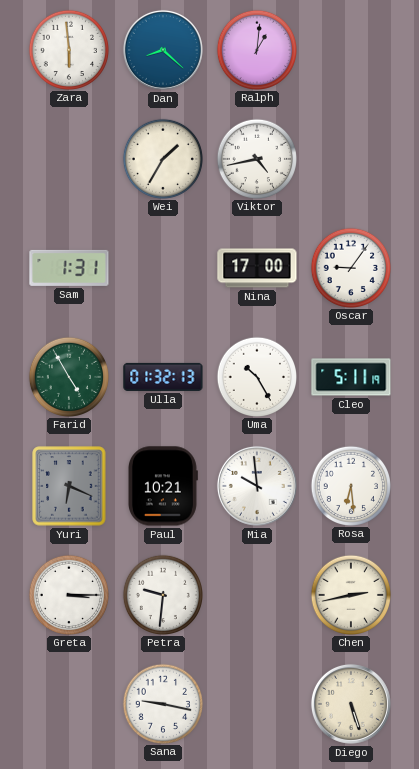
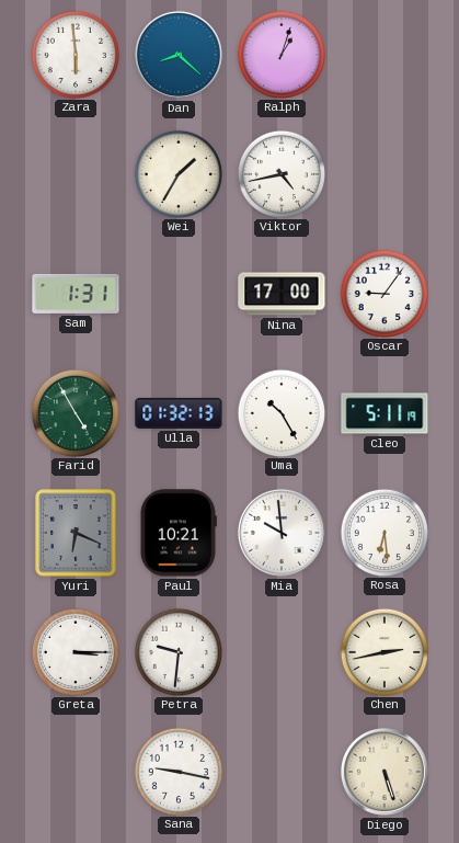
Ralph: 1:01 -> 1:03 (280, 54)
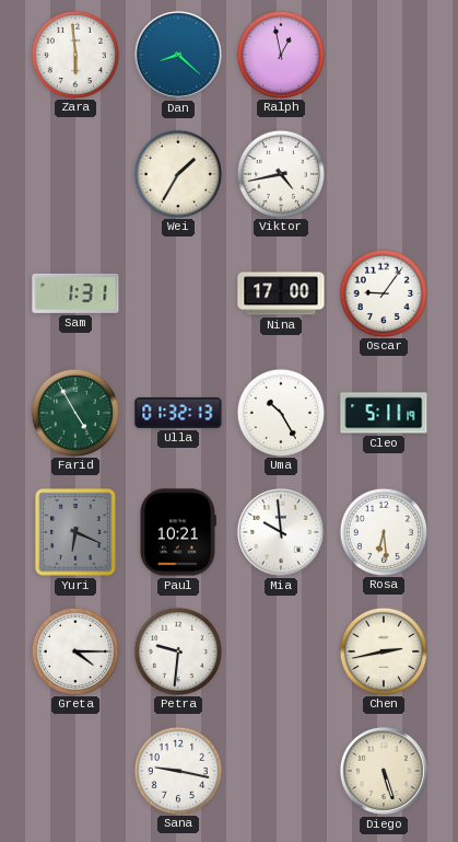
Ralph: 1:03 -> 12:58 (280, 54)
Greta: 3:15 -> 4:15 (74, 650)
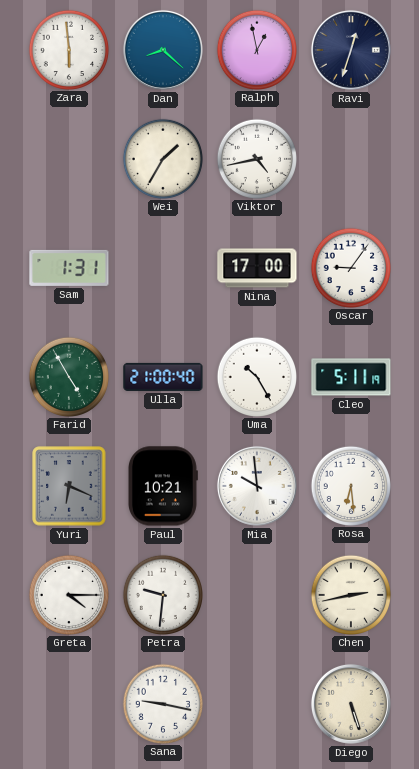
Ravi: none -> 12:33 (351, 50)
Ulla: 01:32 -> 21:00 (163, 377)
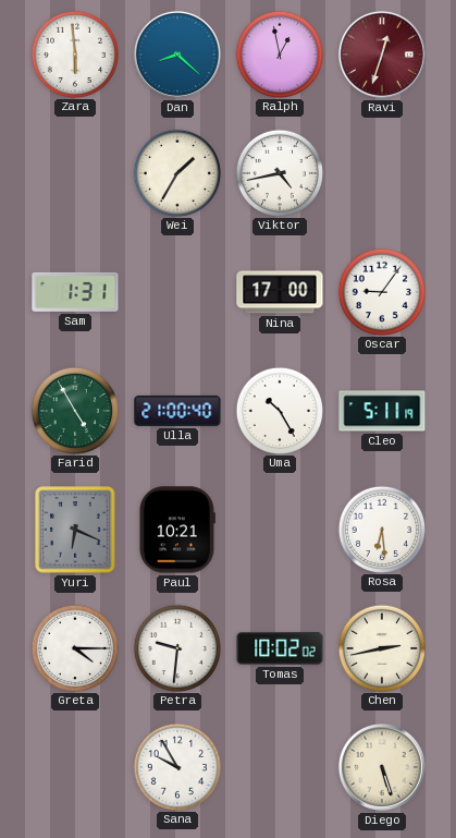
Ravi dial: navy -> burgundy (382, 54)
Mia: 9:59 -> none (257, 486)
Tomas: none -> 10:02 (280, 648)
Sana: 9:17 -> 9:55 (176, 766)
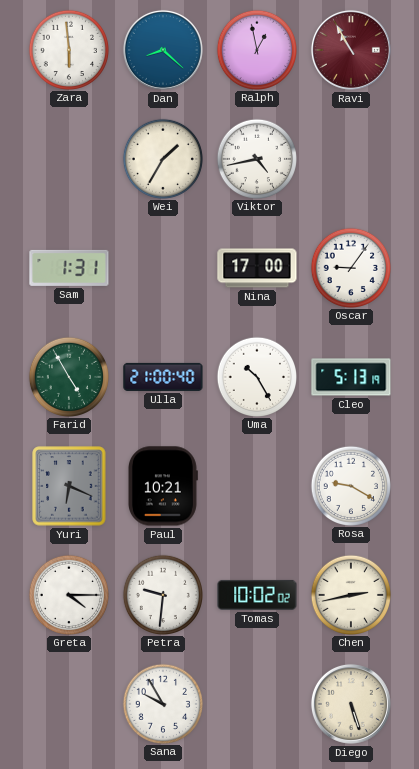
Ravi: 12:33 -> 10:55 (351, 50)
Cleo: 5:11 -> 5:13 (351, 377)
Rosa: 6:29 -> 9:20 (350, 485)
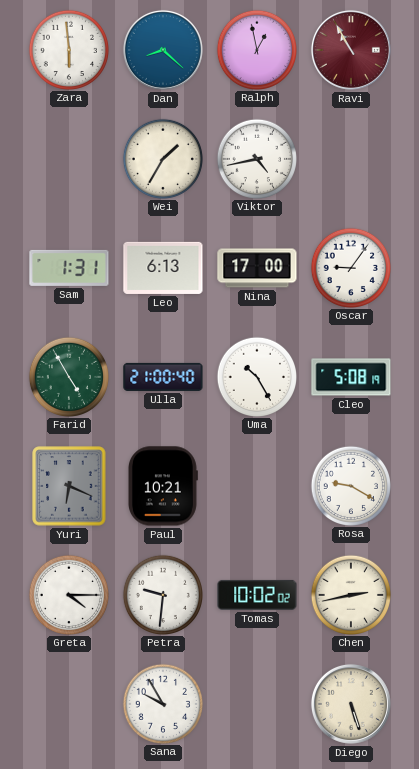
Leo: none -> 6:13 (163, 268)
Cleo: 5:13 -> 5:08 (351, 377)
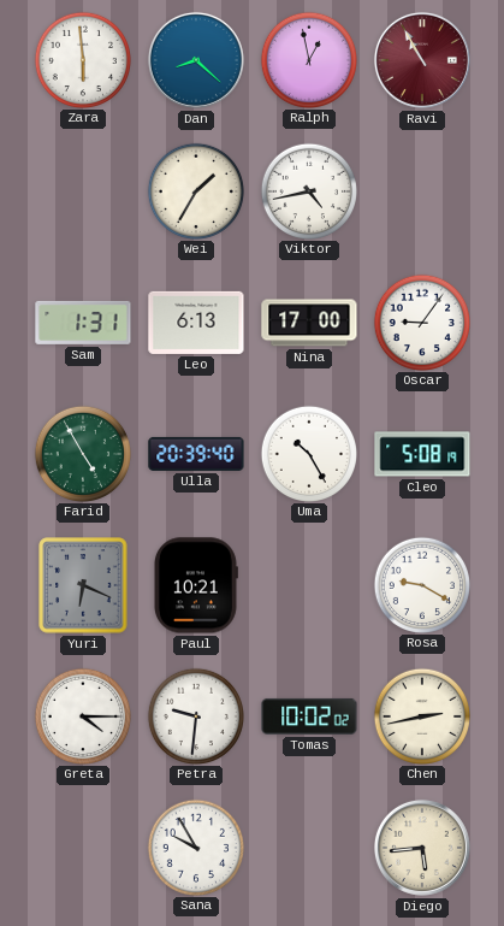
Ulla: 21:00 -> 20:39 (196, 454)
Diego: 5:27 -> 5:44 (422, 848)
